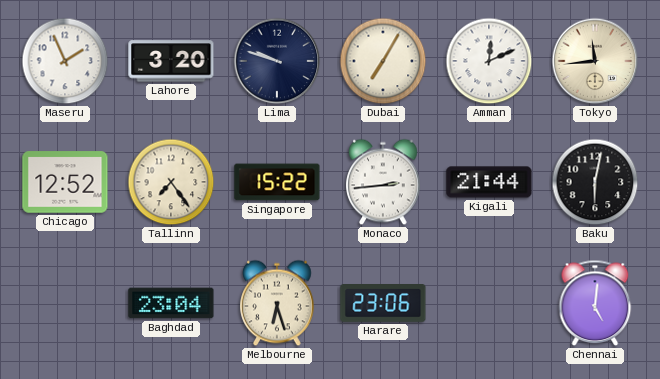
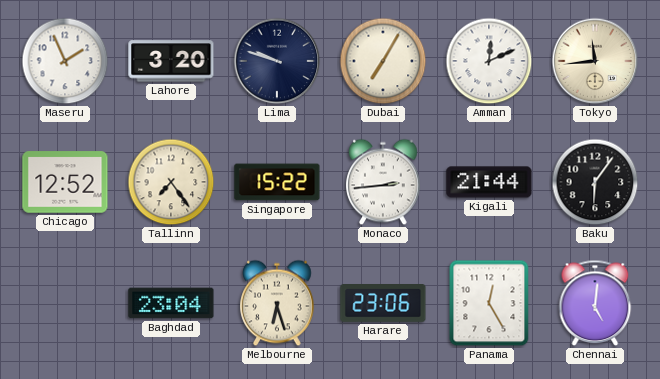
Baku: 6:02 -> 6:06 (595, 182)
Panama: none -> 12:25 (489, 303)
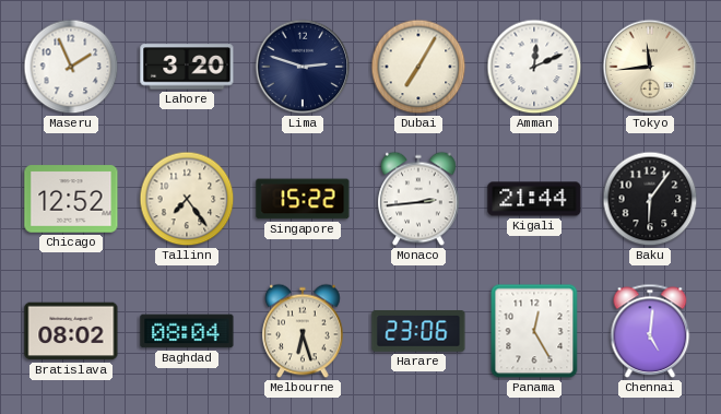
Lima: 9:48 -> 2:48 (303, 67)
Bratislava: none -> 08:02 (71, 331)
Baghdad: 23:04 -> 08:04 (187, 331)
